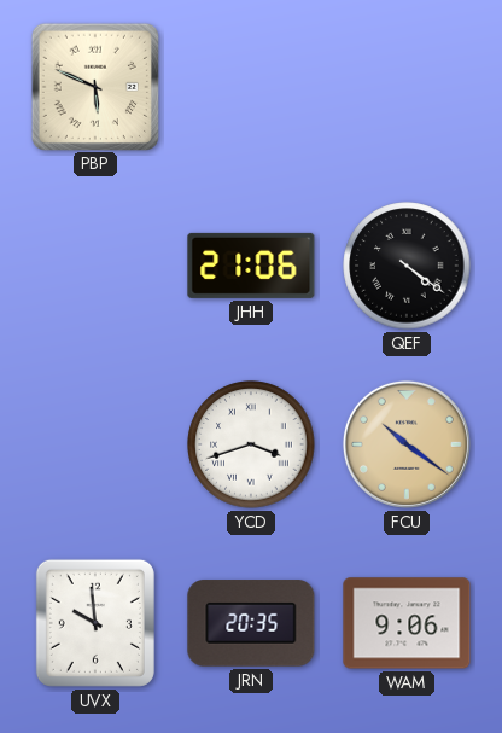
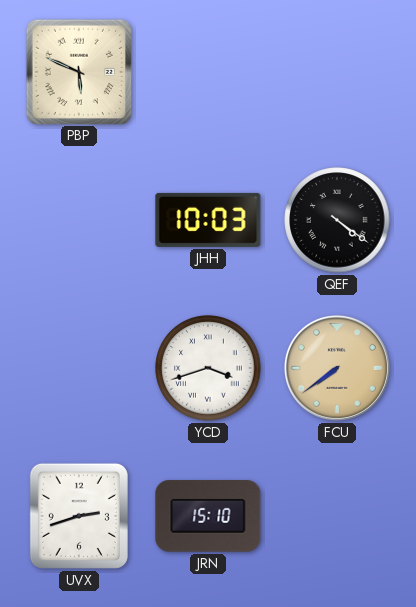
JHH: 21:06 -> 10:03 (208, 220)
FCU: 10:21 -> 7:39 (337, 368)
UVX: 9:59 -> 2:42 (79, 516)
JRN: 20:35 -> 15:10 (208, 516)
WAM: 9:06 -> none (407, 623)
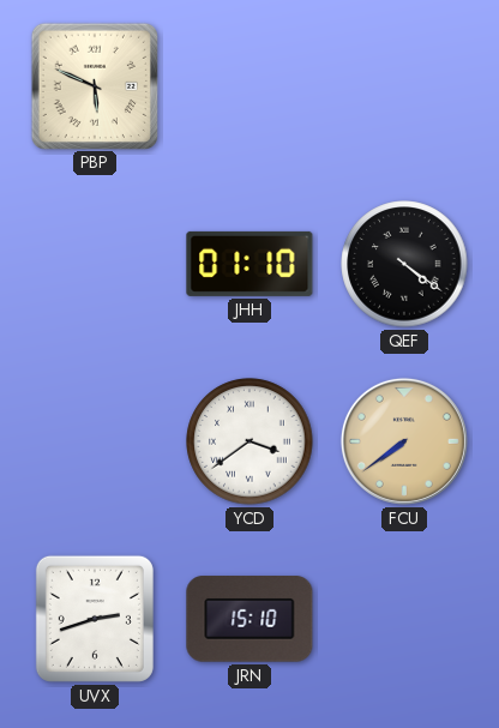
JHH: 10:03 -> 01:10 (249, 264)
YCD: 3:42 -> 3:39 (249, 441)
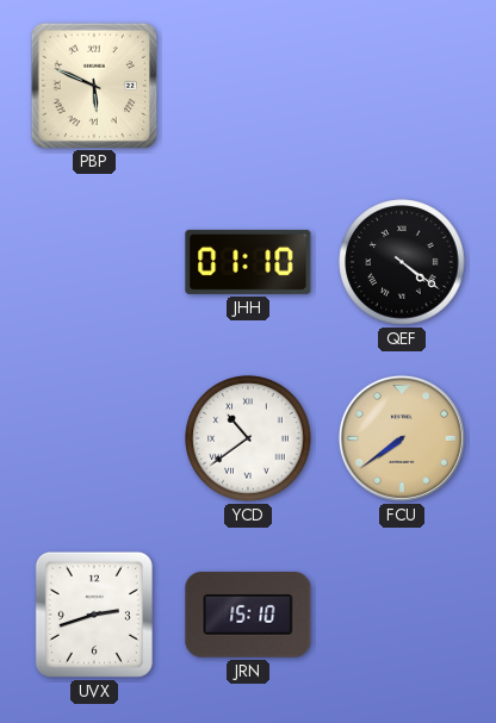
YCD: 3:39 -> 10:39 (248, 438)
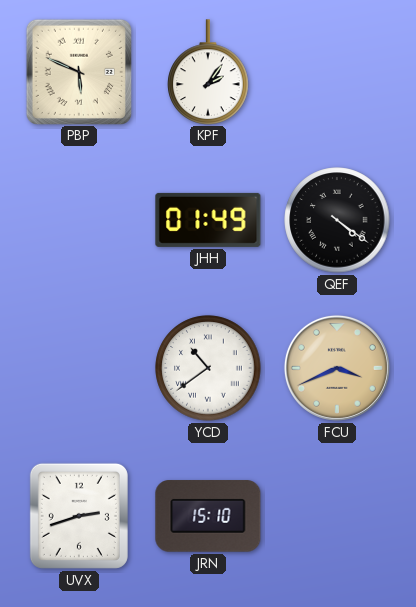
KPF: none -> 2:06 (208, 72)
JHH: 01:10 -> 01:49 (208, 220)
FCU: 7:39 -> 3:41 (337, 368)
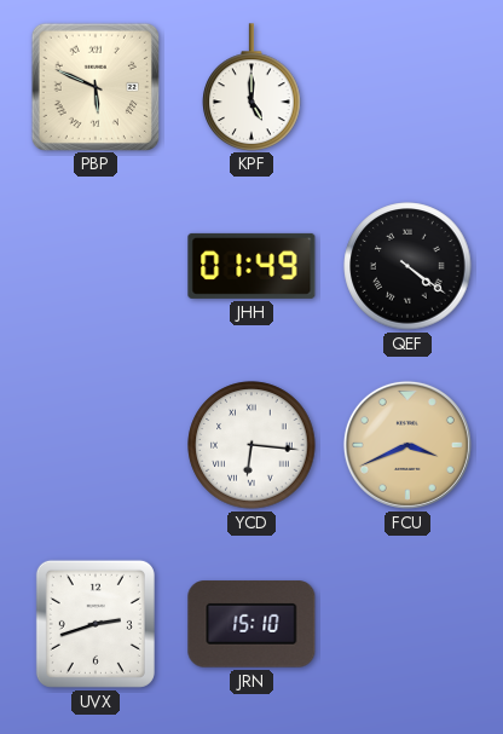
KPF: 2:06 -> 5:00 (251, 87)
YCD: 10:39 -> 6:16 (251, 445)
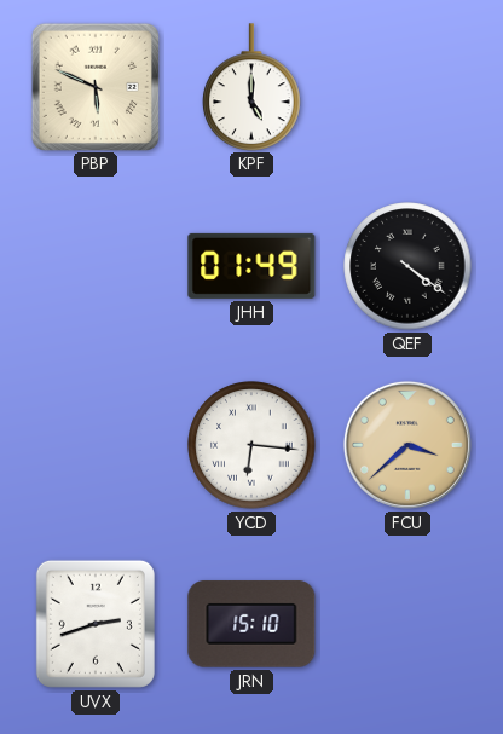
FCU: 3:41 -> 3:38 (407, 445)
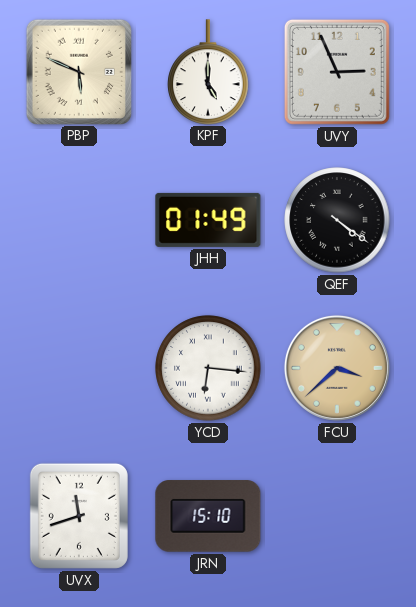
UVY: none -> 2:56 (337, 72)
UVX: 2:42 -> 11:42 (79, 516)
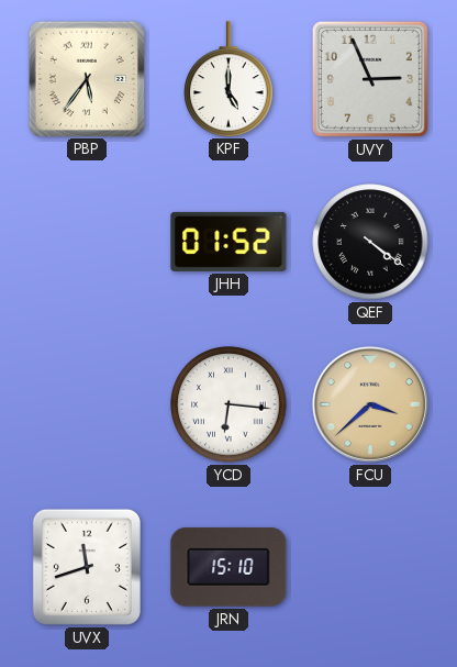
PBP: 5:49 -> 5:36 (86, 78)
JHH: 01:49 -> 01:52 (228, 242)
